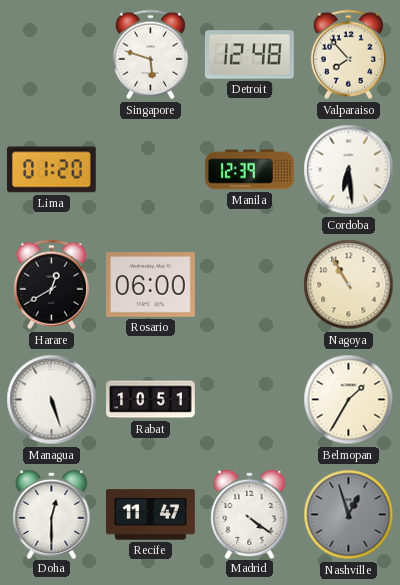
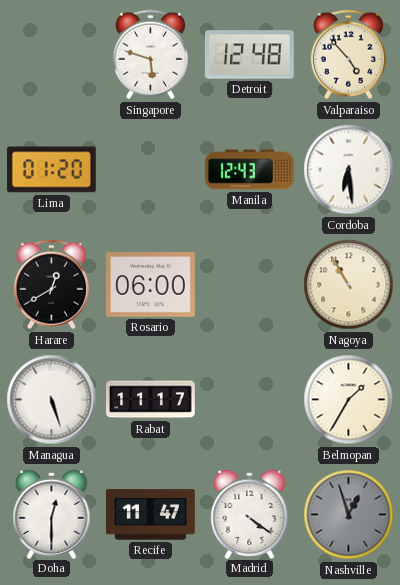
Valparaiso: 7:53 -> 4:53 (348, 55)
Manila: 12:39 -> 12:43 (250, 170)
Rabat: 10:51 -> 11:17 (151, 400)
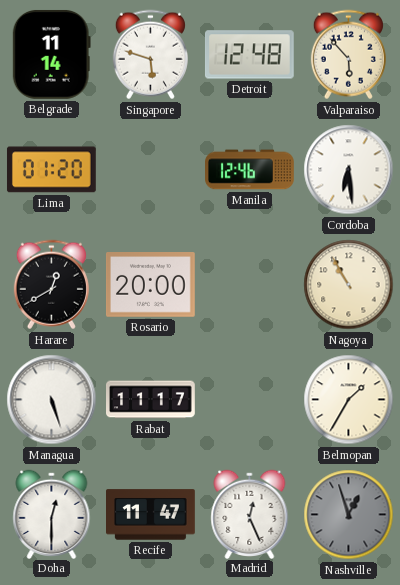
Belgrade: none -> 11:14 (51, 54)
Valparaiso: 4:53 -> 5:53 (348, 55)
Manila: 12:43 -> 12:46 (250, 170)
Rosario: 06:00 -> 20:00 (151, 285)
Madrid: 4:21 -> 12:26 (250, 514)
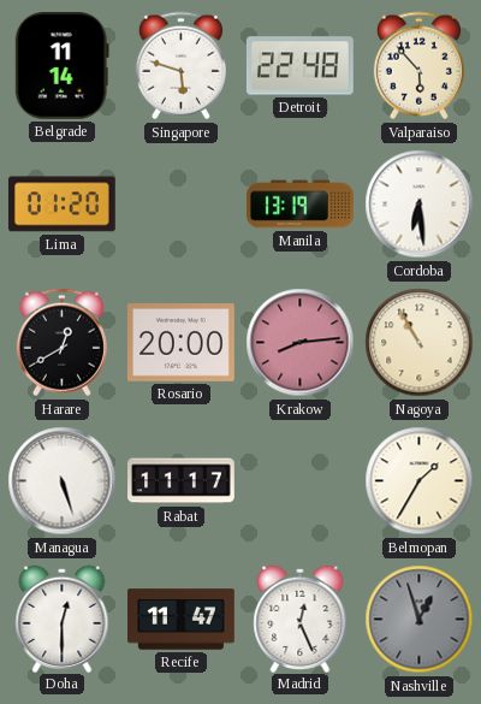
Detroit: 12:48 -> 22:48 (299, 66)
Manila: 12:46 -> 13:19 (301, 205)
Krakow: none -> 8:14 (301, 343)
